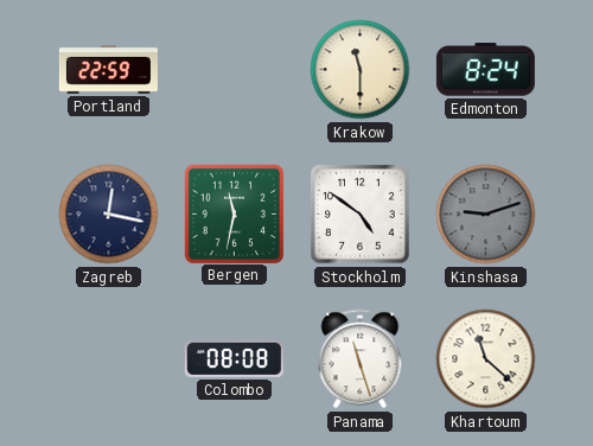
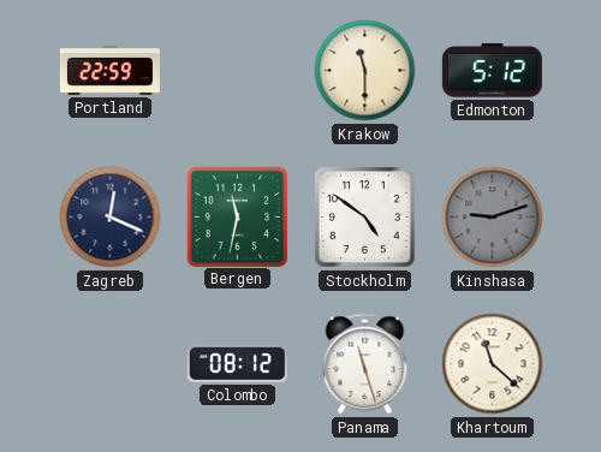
Edmonton: 8:24 -> 5:12 (492, 71)
Zagreb: 12:17 -> 12:19 (111, 218)
Colombo: 08:08 -> 08:12 (237, 363)
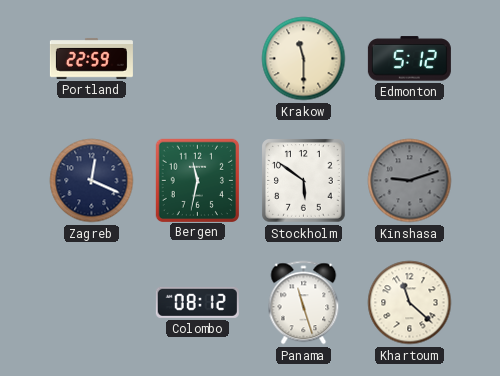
Stockholm: 4:51 -> 5:51 (304, 181)
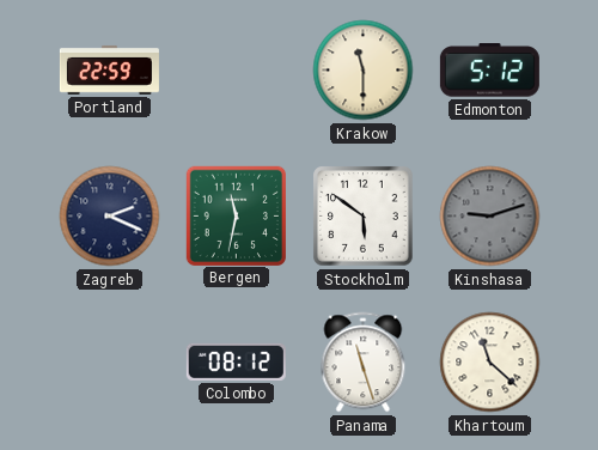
Zagreb: 12:19 -> 2:19 (110, 217)
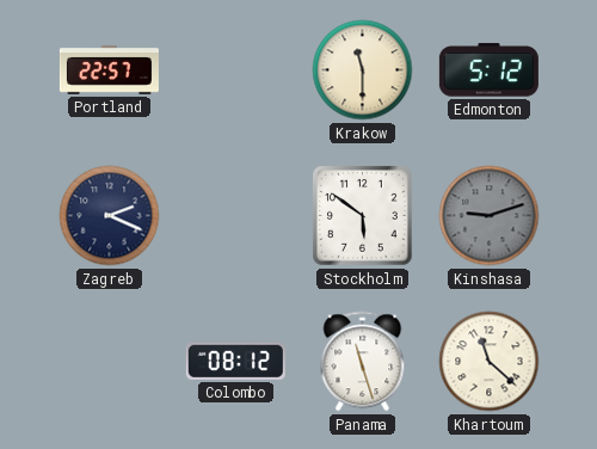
Portland: 22:59 -> 22:57 (109, 69)
Bergen: 11:32 -> none (236, 215)
